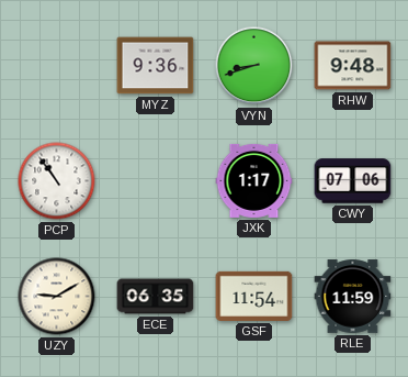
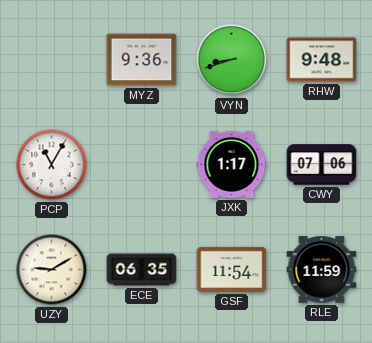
PCP: 10:54 -> 11:05 (52, 165)
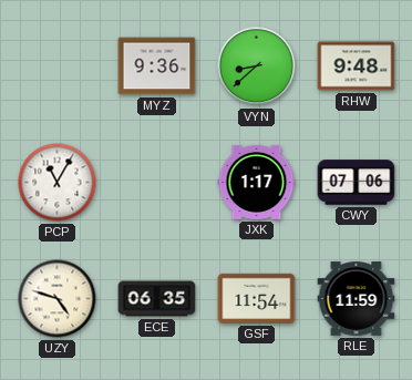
VYN: 8:42 -> 8:38 (257, 66)
UZY: 9:10 -> 4:48 (58, 299)
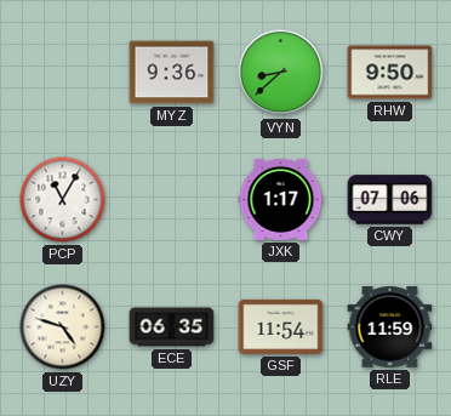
RHW: 9:48 -> 9:50 (390, 73)
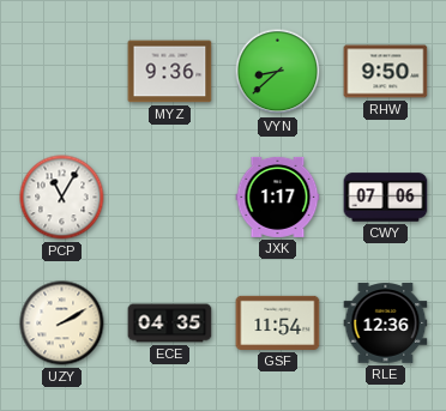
UZY: 4:48 -> 2:10 (62, 324)
ECE: 06:35 -> 04:35 (170, 324)
RLE: 11:59 -> 12:36 (386, 324)
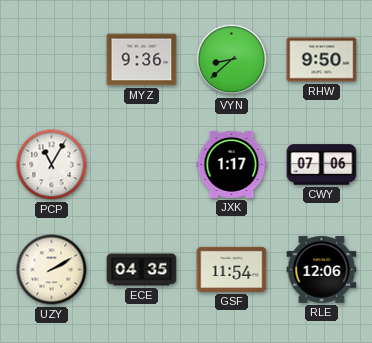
RLE: 12:36 -> 12:06 (322, 270)
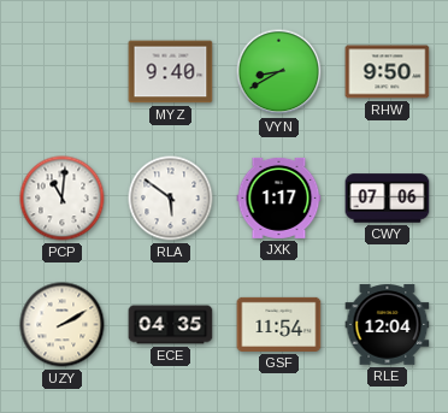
MYZ: 9:36 -> 9:40 (171, 72)
VYN: 8:38 -> 8:40 (279, 72)
PCP: 11:05 -> 11:01 (63, 199)
RLA: none -> 5:51 (171, 199)
RLE: 12:06 -> 12:04 (388, 325)
